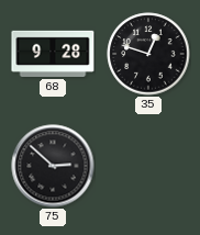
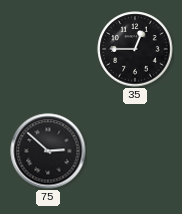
68: 9:28 -> none (53, 54)
35: 12:48 -> 12:45 (135, 49)
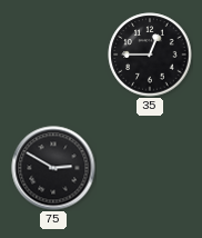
75: 2:52 -> 2:50 (53, 168)
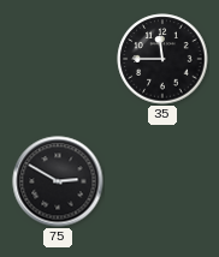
35: 12:45 -> 11:45 (162, 59)
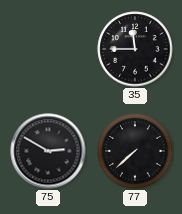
77: none -> 7:38 (135, 151)
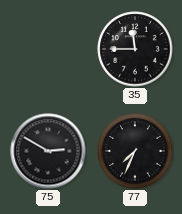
77: 7:38 -> 7:34 (135, 151)
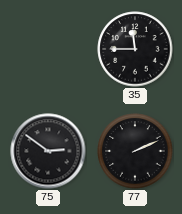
75: 2:50 -> 2:51 (48, 151)
77: 7:34 -> 2:11 (135, 151)
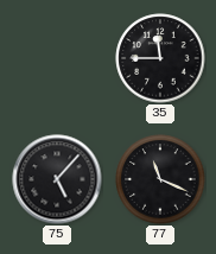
75: 2:51 -> 5:07 (57, 179)
77: 2:11 -> 11:19 (160, 179)
